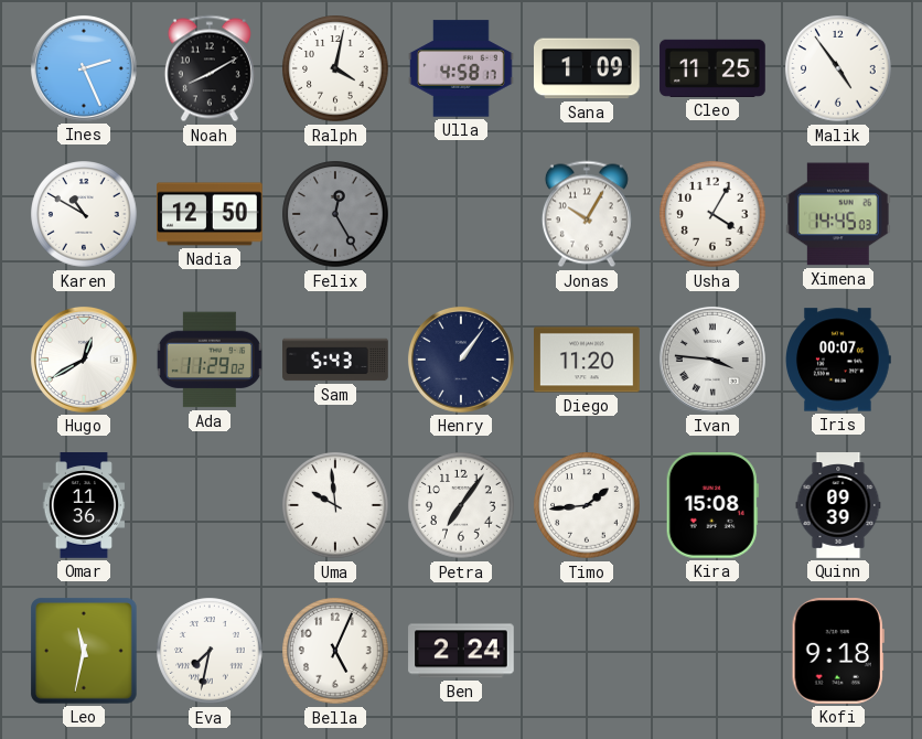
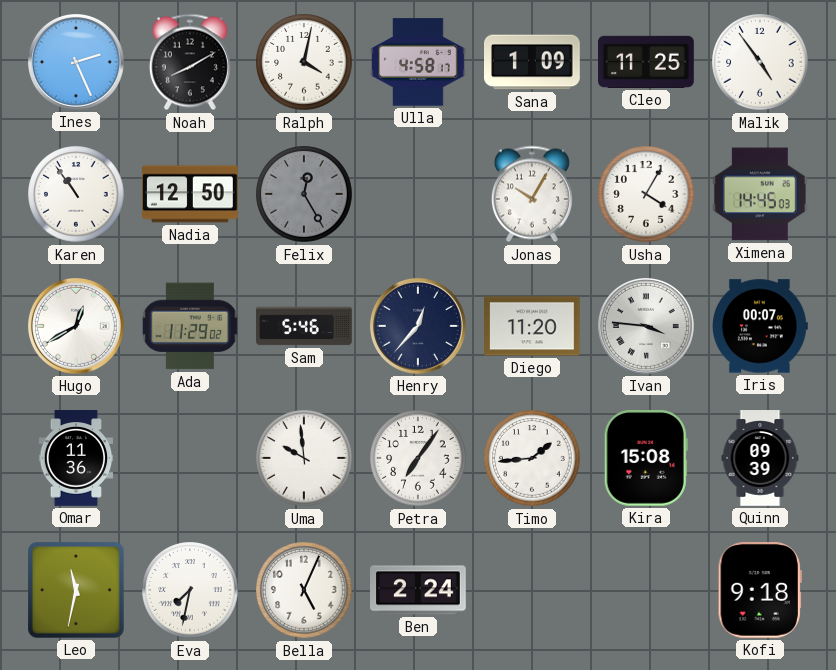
Karen: 10:50 -> 10:54 (76, 194)
Sam: 5:43 -> 5:46 (304, 326)
Henry: 1:06 -> 12:37 (418, 326)
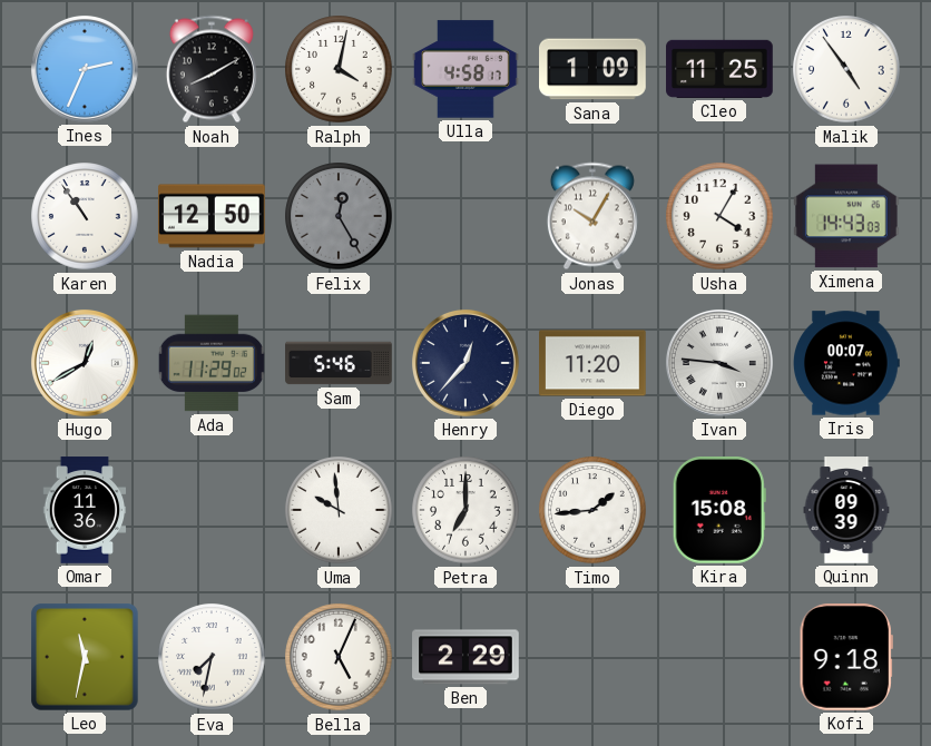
Ines: 2:26 -> 2:34 (85, 69)
Ximena: 14:45 -> 14:43 (846, 216)
Petra: 7:06 -> 7:00 (465, 510)
Ben: 2:24 -> 2:29 (465, 657)
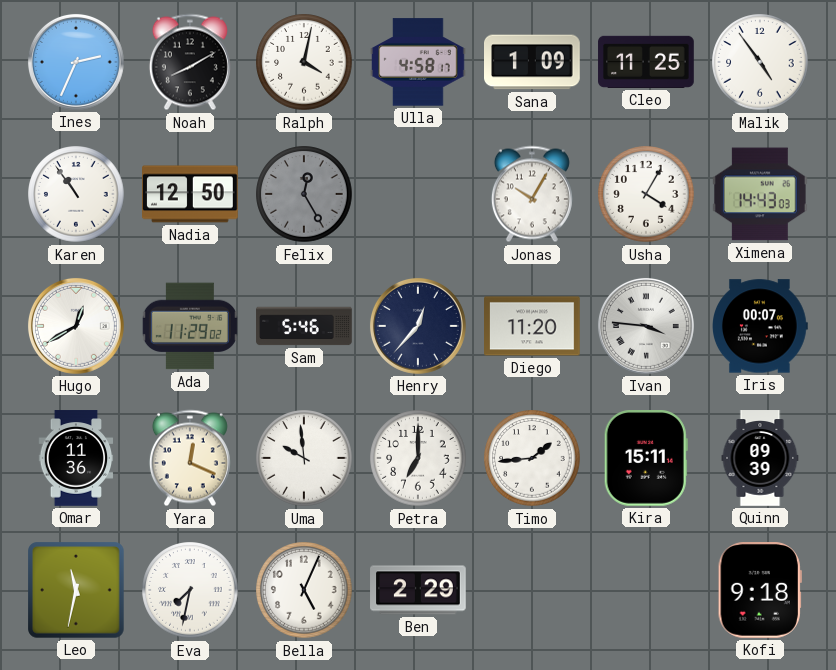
Yara: none -> 12:19 (190, 458)
Kira: 15:08 -> 15:11 (646, 459)
